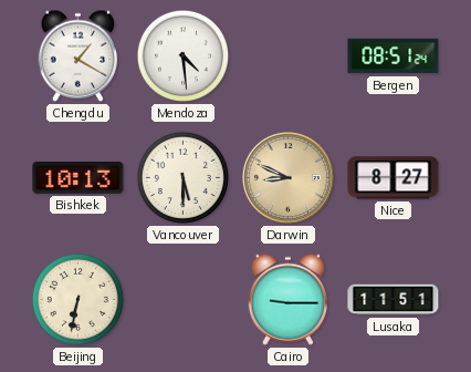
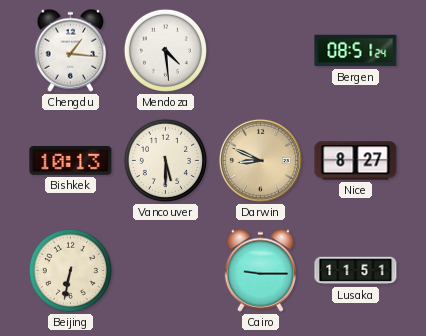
Chengdu: 1:20 -> 1:16 (71, 50)
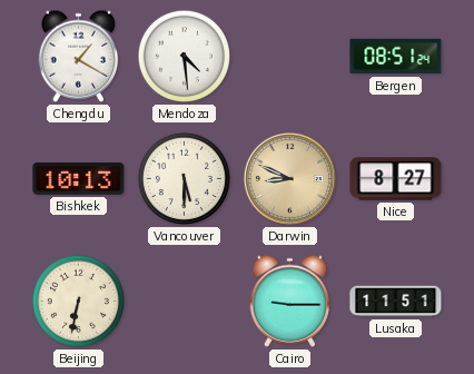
Chengdu: 1:16 -> 1:20 (79, 56)
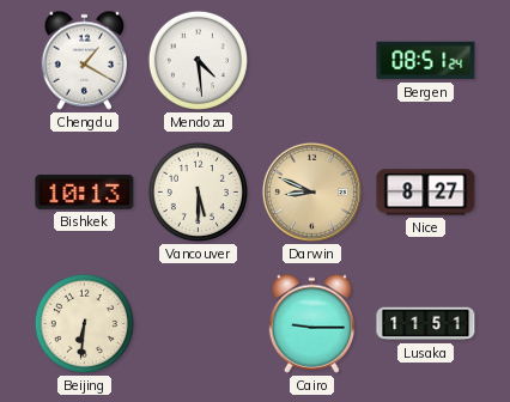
Beijing: 6:32 -> 6:31 (84, 323)
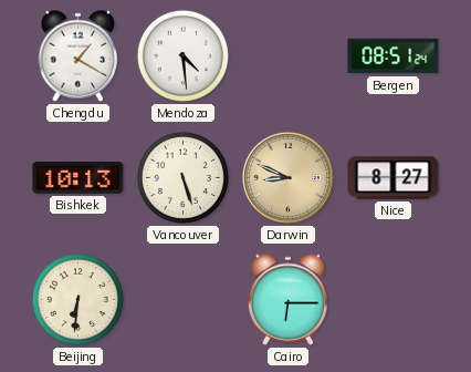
Vancouver: 5:30 -> 5:27 (182, 177)
Cairo: 9:15 -> 6:15 (289, 299)
Lusaka: 11:51 -> none (426, 324)
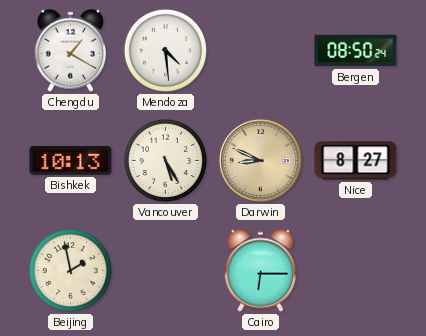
Bergen: 08:51 -> 08:50 (356, 51)
Vancouver: 5:27 -> 5:25 (165, 160)
Beijing: 6:31 -> 1:58 (70, 270)
